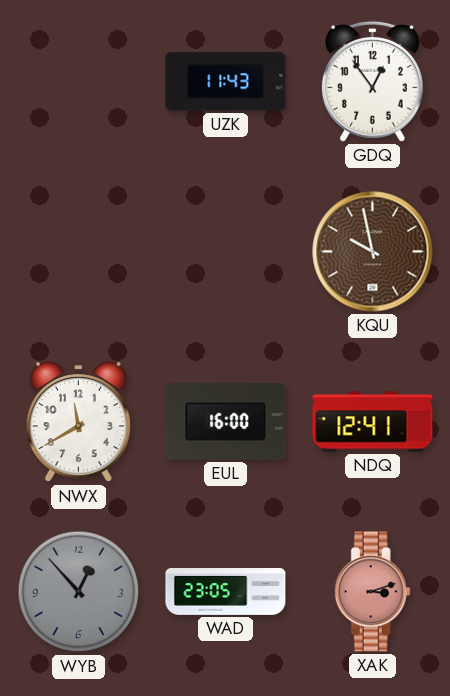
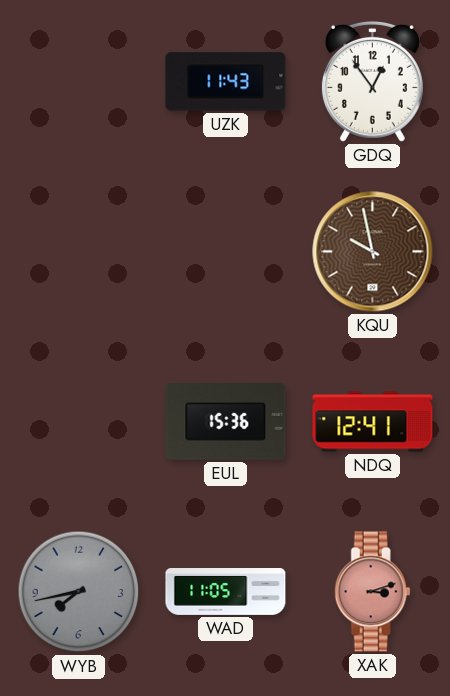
NWX: 11:40 -> none (78, 422)
EUL: 16:00 -> 15:36 (226, 422)
WYB: 12:53 -> 7:43 (79, 592)
WAD: 23:05 -> 11:05 (226, 592)
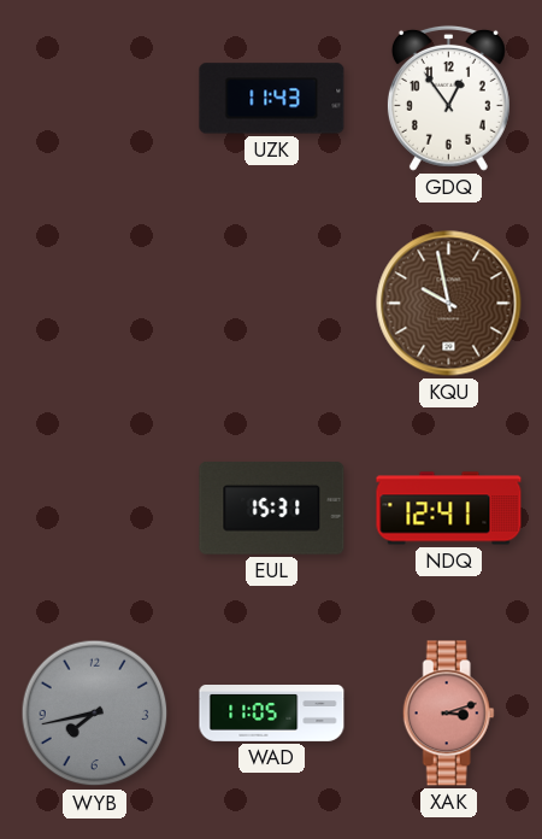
EUL: 15:36 -> 15:31 (272, 509)
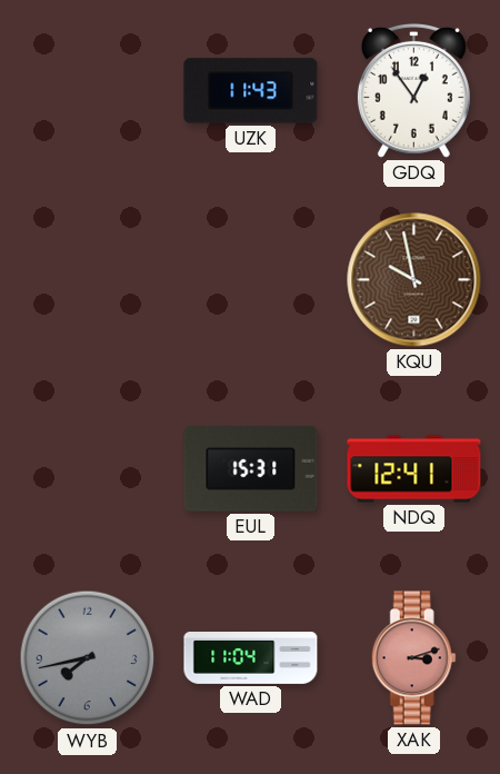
WAD: 11:05 -> 11:04 (251, 658)
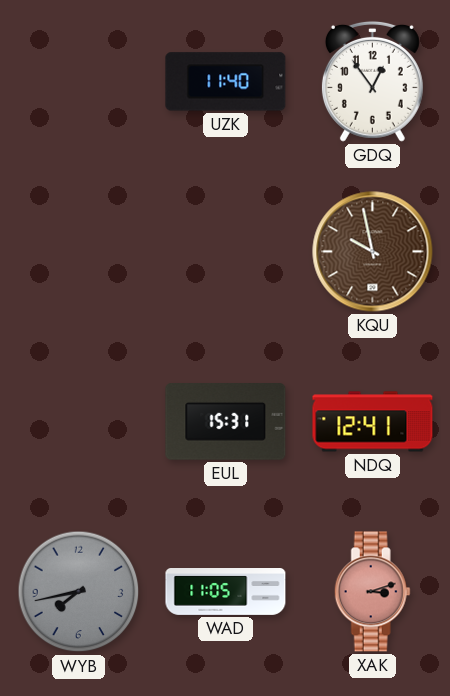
UZK: 11:43 -> 11:40 (226, 82)
WAD: 11:04 -> 11:05 (226, 592)
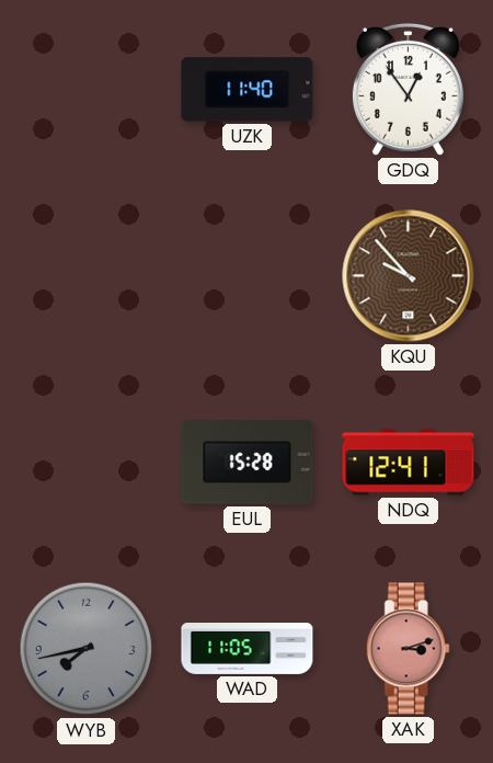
KQU: 9:58 -> 9:53 (409, 276)
EUL: 15:31 -> 15:28 (248, 463)
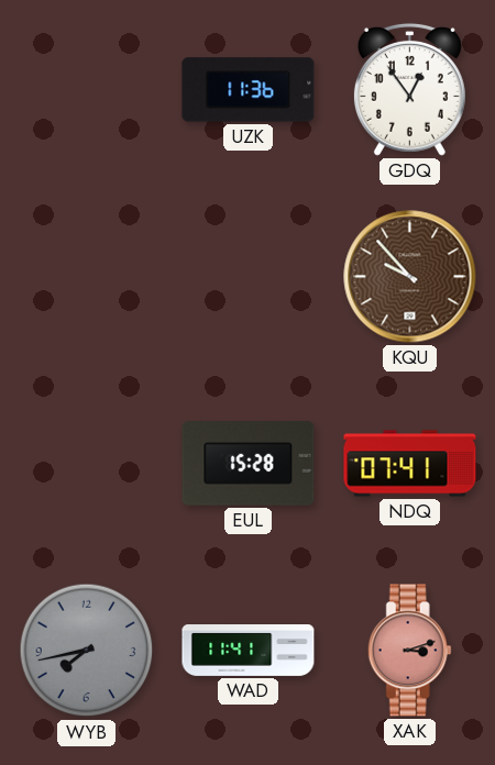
UZK: 11:40 -> 11:36 (249, 90)
NDQ: 12:41 -> 07:41 (410, 464)
WAD: 11:05 -> 11:41 (249, 651)
